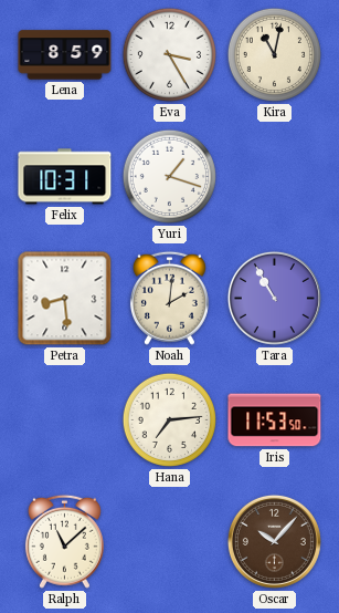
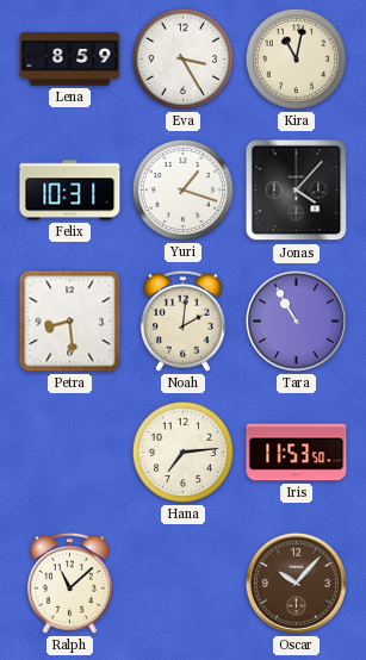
Jonas: none -> 4:07 (297, 191)
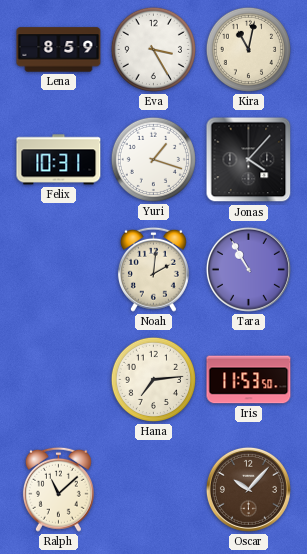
Petra: 8:29 -> none (70, 322)
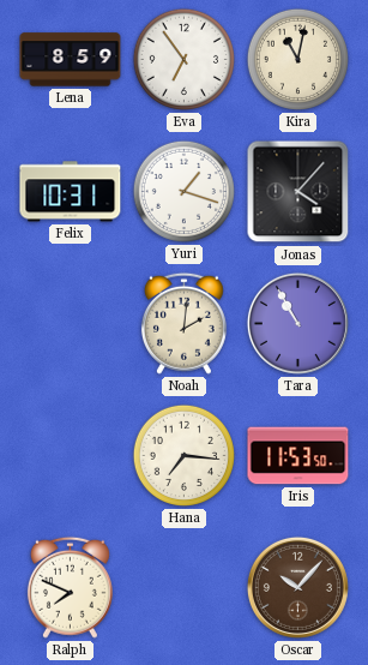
Eva: 3:25 -> 6:54 (183, 59)
Hana: 7:14 -> 7:16 (183, 455)
Ralph: 11:08 -> 7:49 (70, 587)
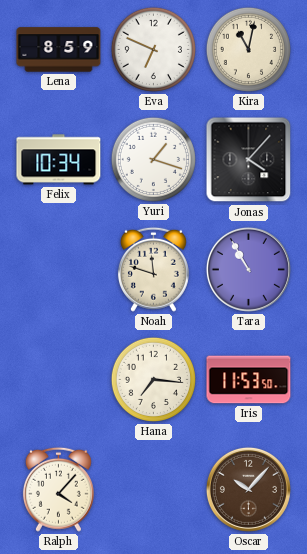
Eva: 6:54 -> 6:49 (153, 49)
Felix: 10:31 -> 10:34 (59, 160)
Noah: 2:01 -> 11:48 (153, 269)
Ralph: 7:49 -> 4:07 (58, 489)
